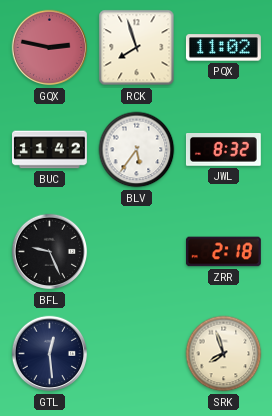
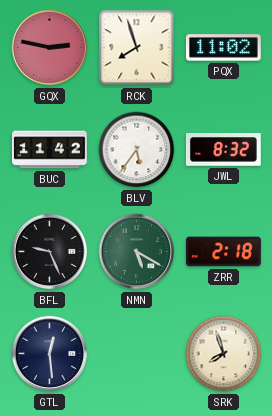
NMN: none -> 5:20 (137, 252)
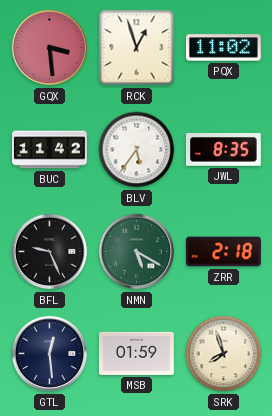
GQX: 2:47 -> 3:29 (50, 48)
RCK: 7:57 -> 12:57 (137, 48)
JWL: 8:32 -> 8:35 (223, 150)
MSB: none -> 01:59 (136, 353)
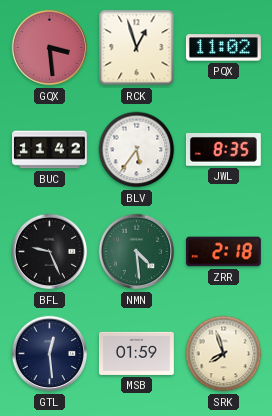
NMN: 5:20 -> 4:29 (137, 252)
